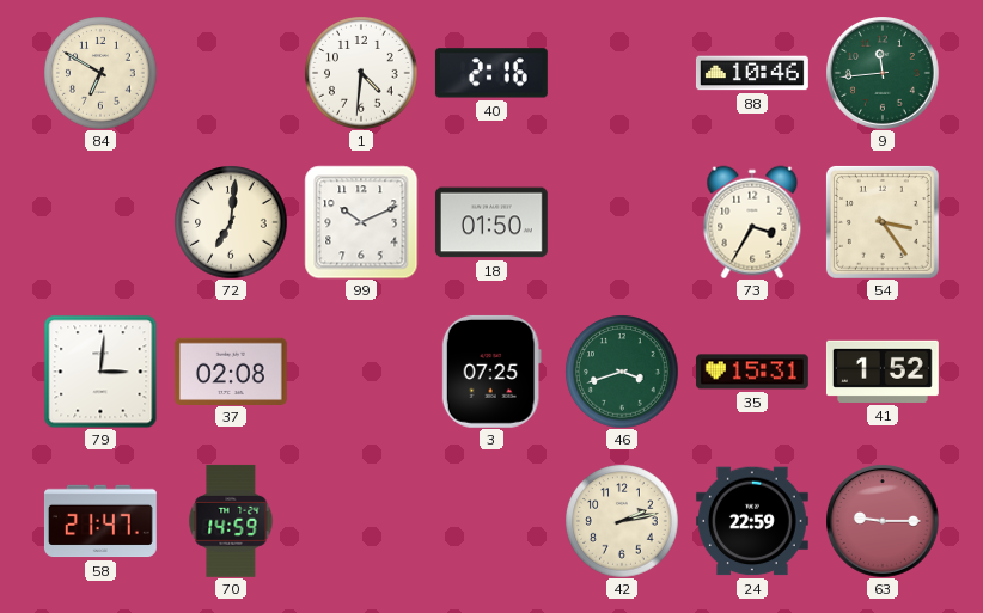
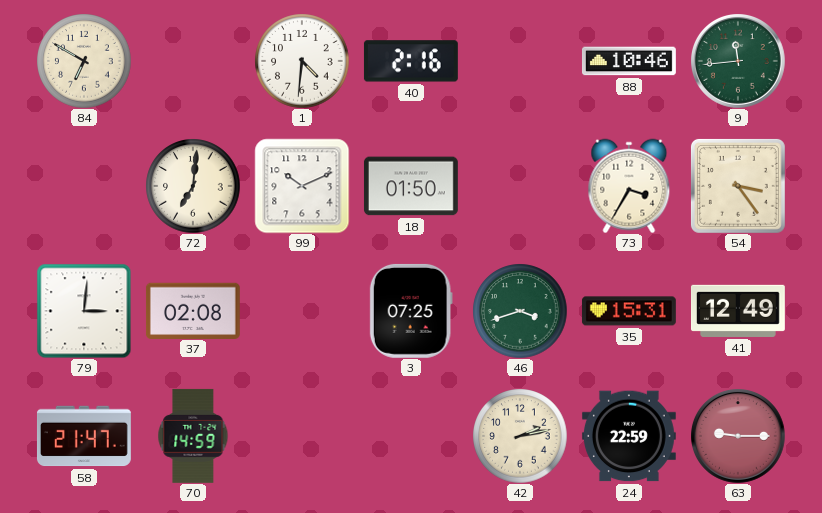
41: 1:52 -> 12:49 (738, 311)
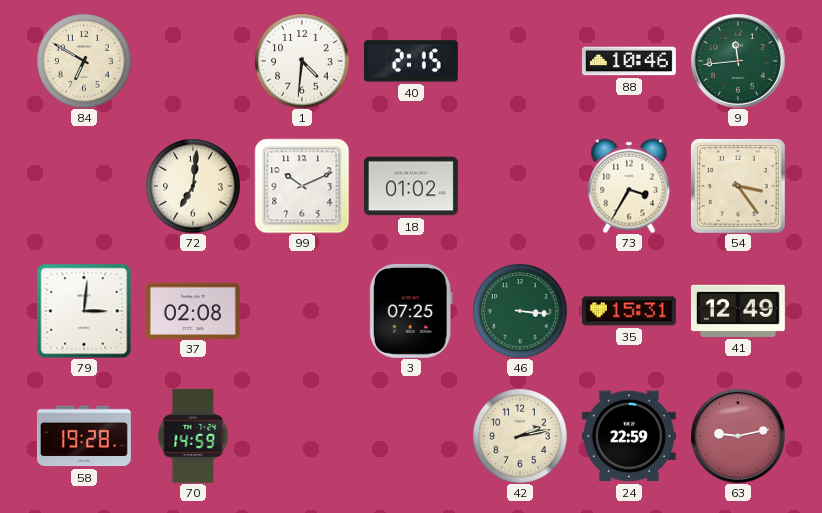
40: 2:16 -> 2:15 (411, 61)
18: 01:50 -> 01:02 (411, 186)
46: 3:42 -> 3:16 (520, 311)
58: 21:47 -> 19:28 (84, 436)
63: 9:15 -> 9:13 (738, 436)
